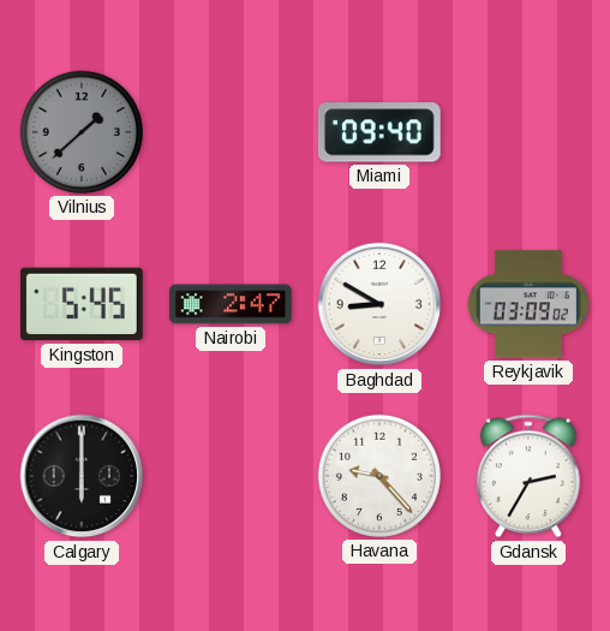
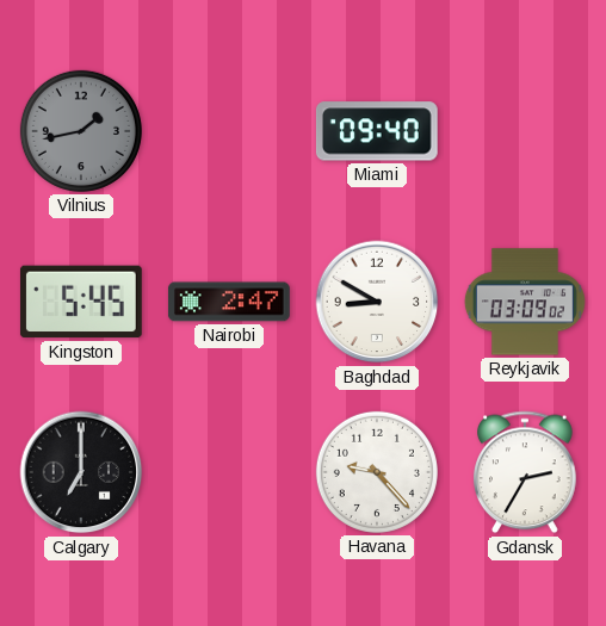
Vilnius: 1:38 -> 1:43 (81, 131)
Calgary: 6:00 -> 7:00 (81, 472)
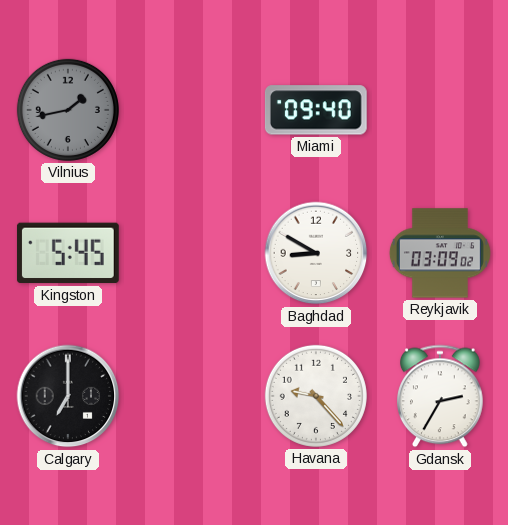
Nairobi: 2:47 -> none (229, 302)
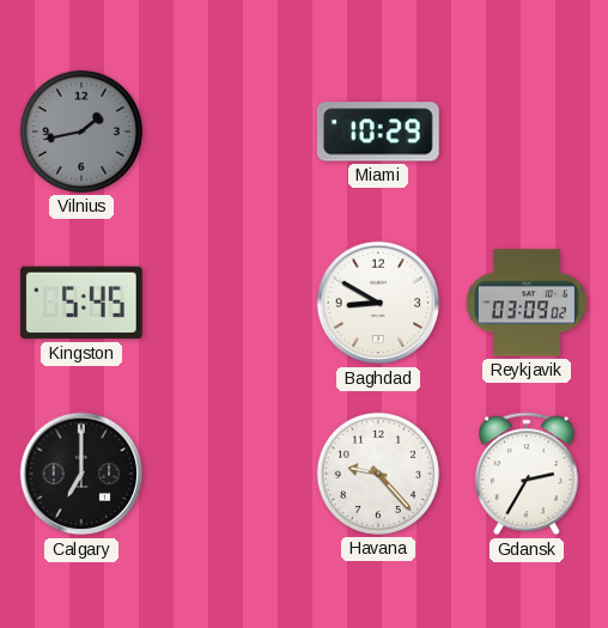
Miami: 09:40 -> 10:29 (378, 132)
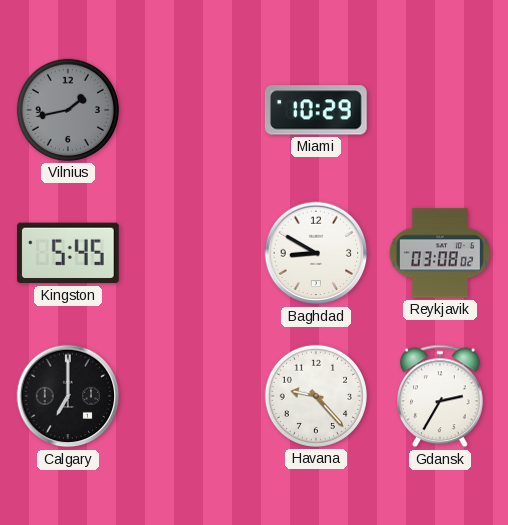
Reykjavik: 03:09 -> 03:08 (440, 253)
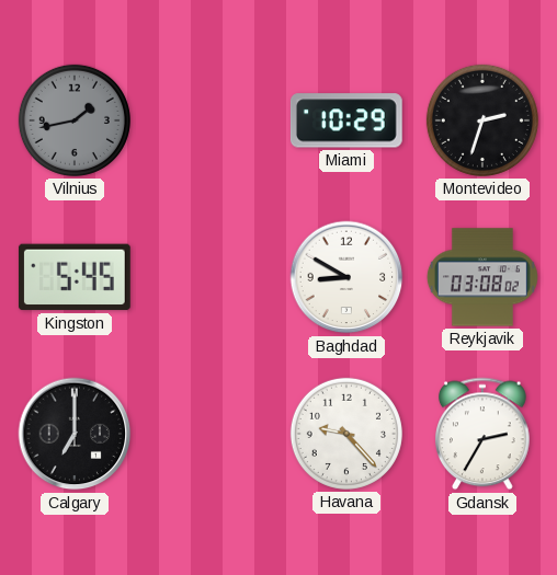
Montevideo: none -> 2:33 (482, 120)
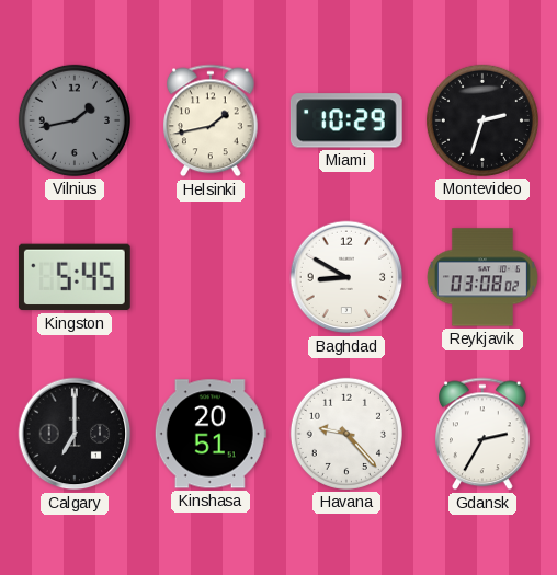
Helsinki: none -> 1:43 (212, 120)
Kinshasa: none -> 20:51 (211, 434)
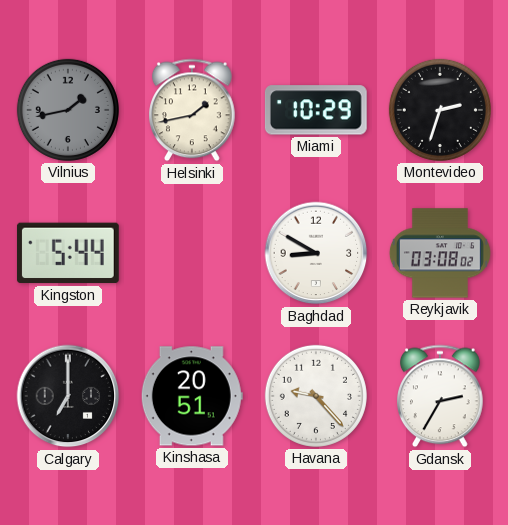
Kingston: 5:45 -> 5:44 (68, 253)
